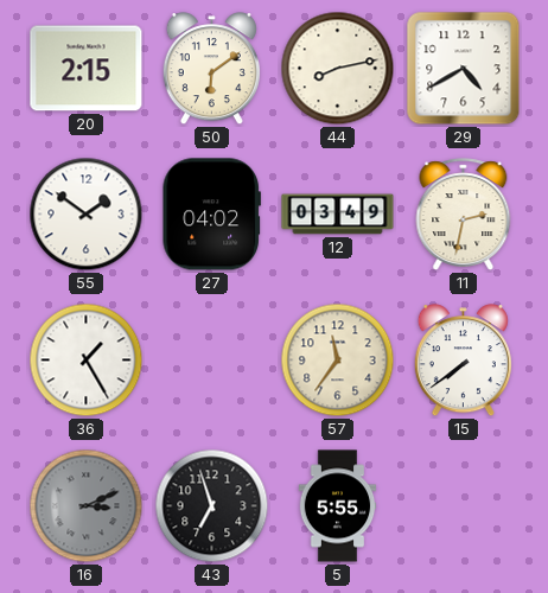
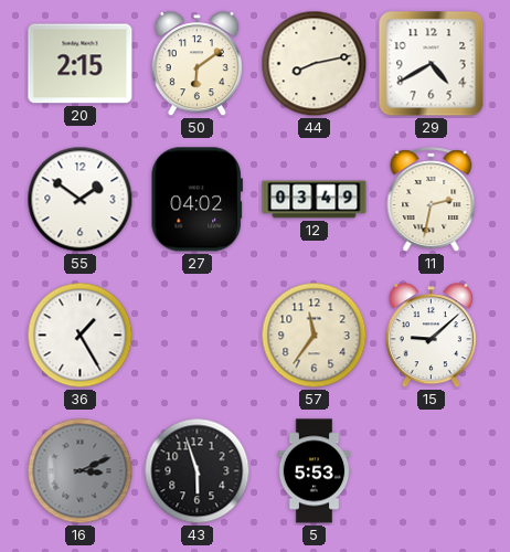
15: 7:39 -> 9:08 (431, 336)
43: 6:57 -> 5:57 (198, 471)
5: 5:55 -> 5:53 (315, 471)
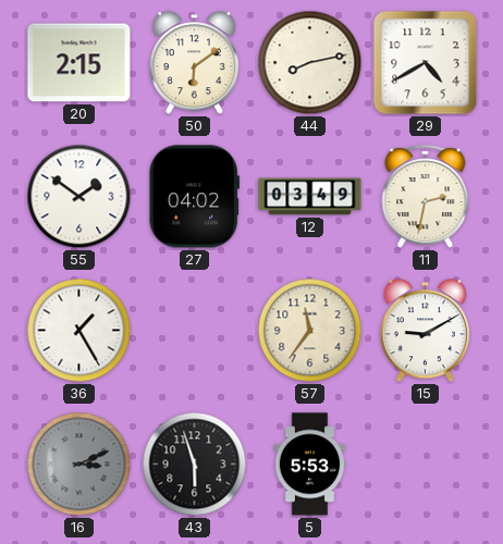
15: 9:08 -> 9:10 (425, 331)
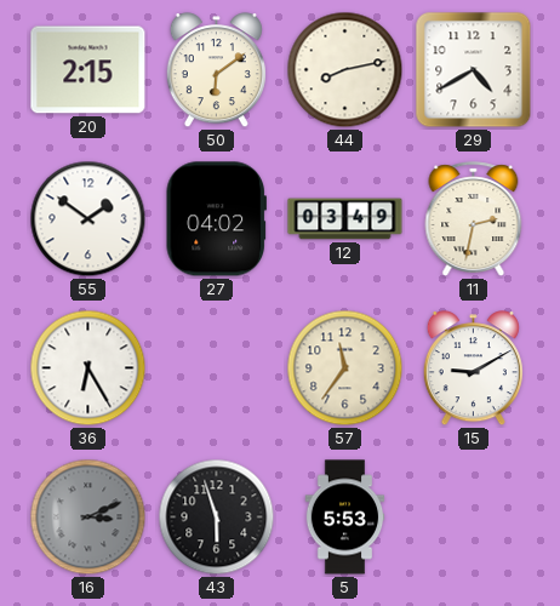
36: 1:25 -> 6:25 (88, 368)
